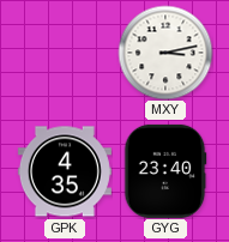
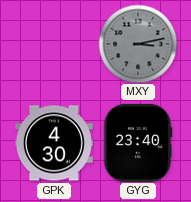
MXY dial: white -> grey (138, 44)
GPK: 4:35 -> 4:30 (54, 143)
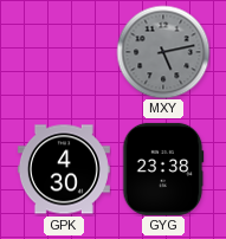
MXY: 3:13 -> 5:13 (163, 52)
GYG: 23:40 -> 23:38 (163, 169)
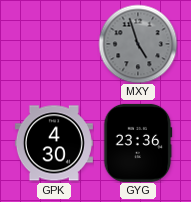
MXY: 5:13 -> 4:57 (138, 44)
GYG: 23:38 -> 23:36 (138, 143)
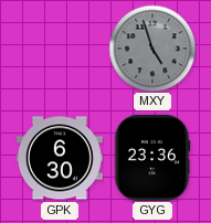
GPK: 4:30 -> 6:30 (60, 158)
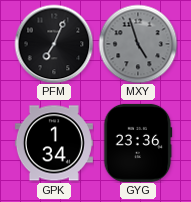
PFM: none -> 7:04 (54, 44)
GPK: 6:30 -> 1:34 (54, 143)
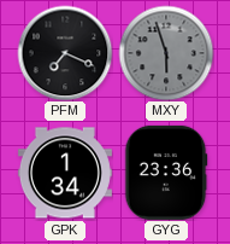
PFM: 7:04 -> 7:19 (65, 53)
MXY: 4:57 -> 5:57 (166, 53)
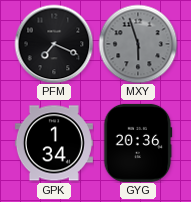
GYG: 23:36 -> 20:36 (138, 143)
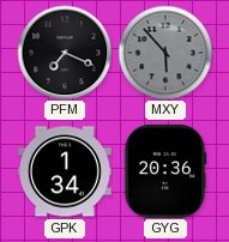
MXY: 5:57 -> 5:53 (165, 53)
